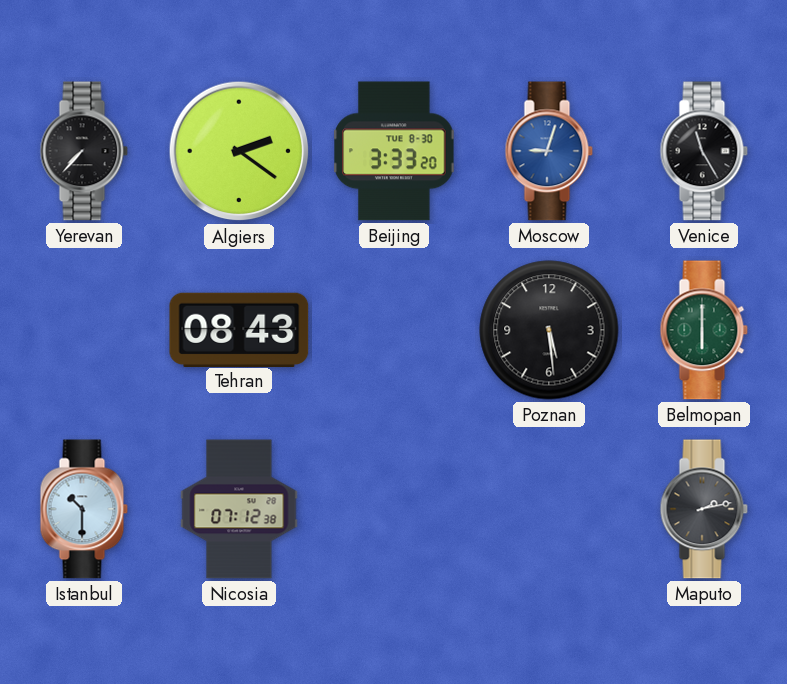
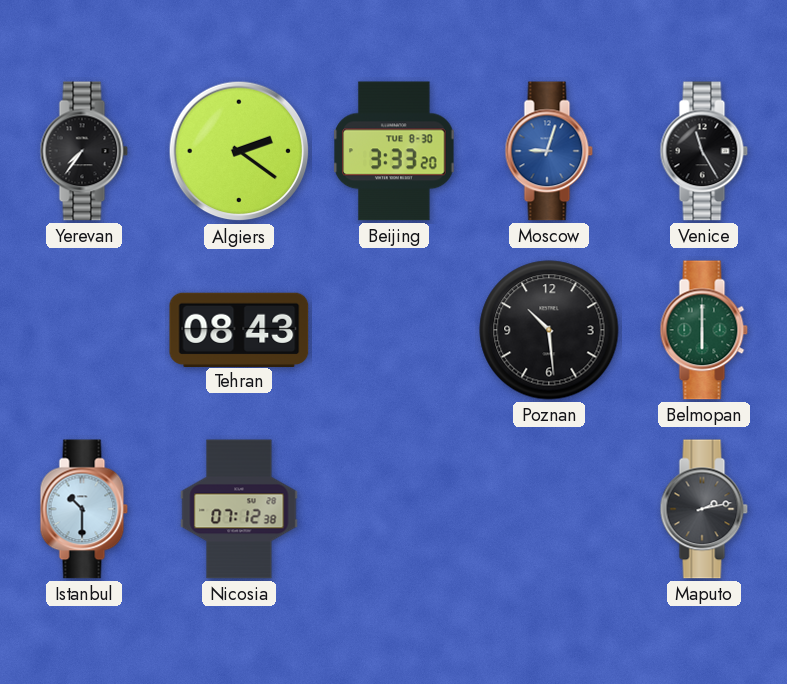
Yerevan: 7:37 -> 7:36 (84, 151)
Poznan: 5:29 -> 10:29 (549, 330)
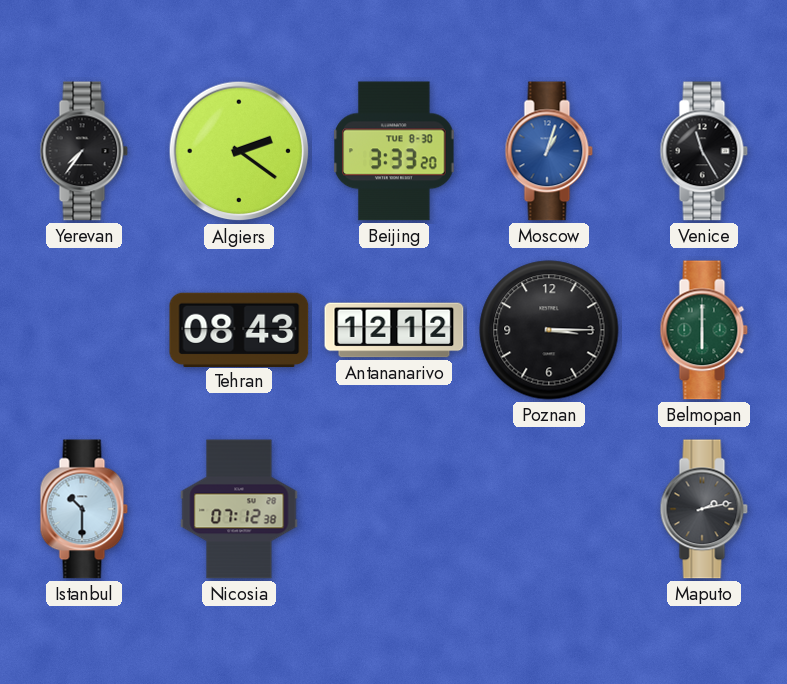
Moscow: 9:03 -> 1:03 (549, 151)
Antananarivo: none -> 12:12 (394, 330)
Poznan: 10:29 -> 3:15 (549, 330)
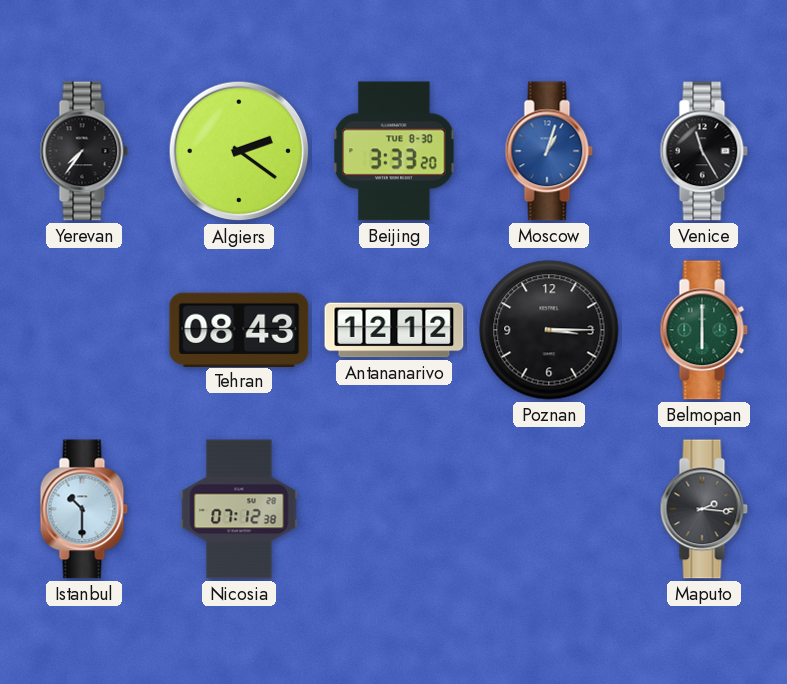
Maputo: 2:13 -> 2:16 (704, 509)
